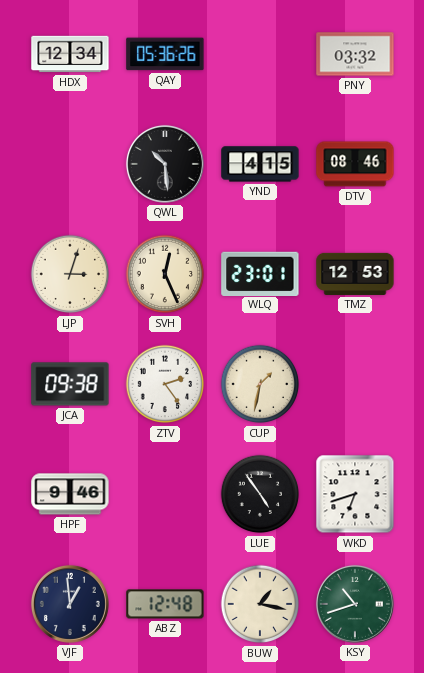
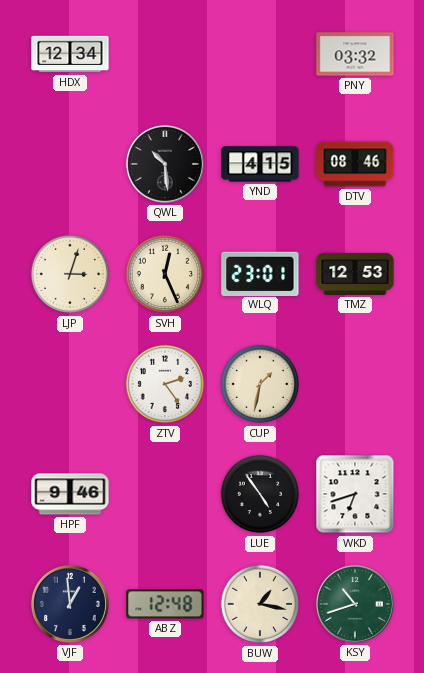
QAY: 05:36 -> none (165, 54)
JCA: 09:38 -> none (70, 384)
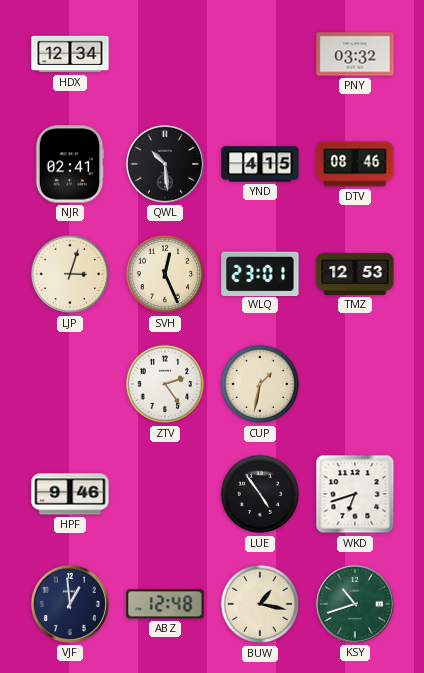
NJR: none -> 02:41 (70, 164)
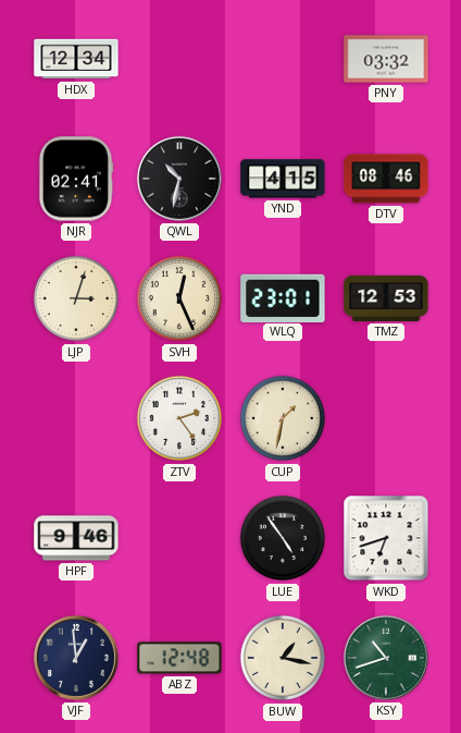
QWL: 10:29 -> 10:32 (179, 179)
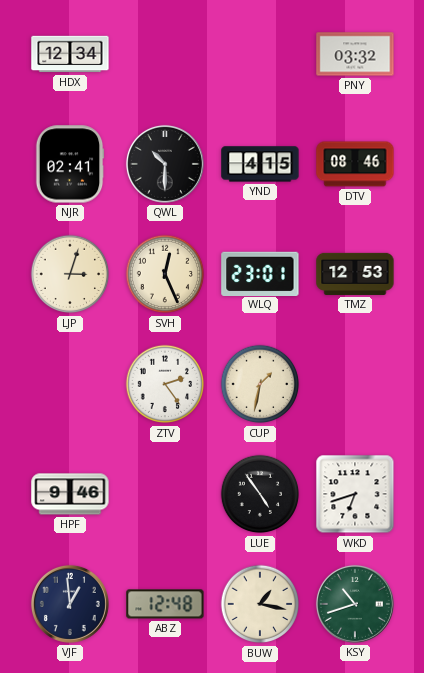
QWL: 10:32 -> 10:30 (165, 164)
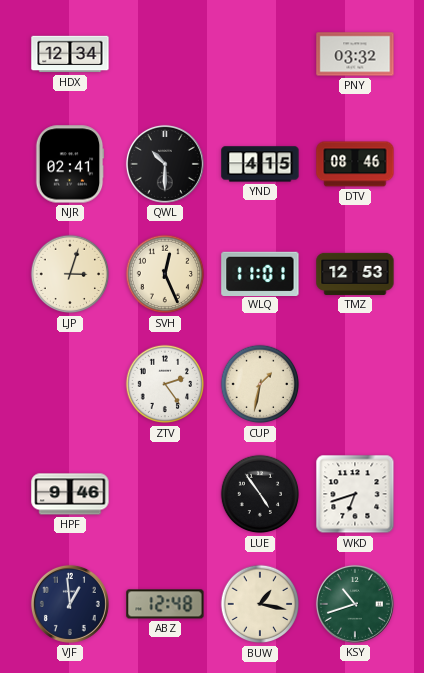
WLQ: 23:01 -> 11:01 (260, 273)
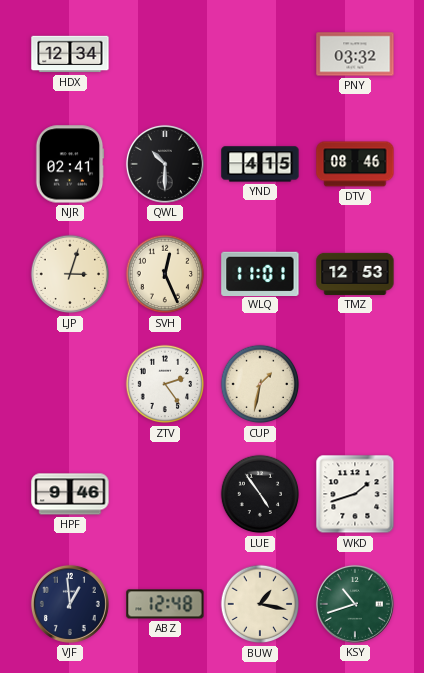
WKD: 6:42 -> 1:42 (355, 494)
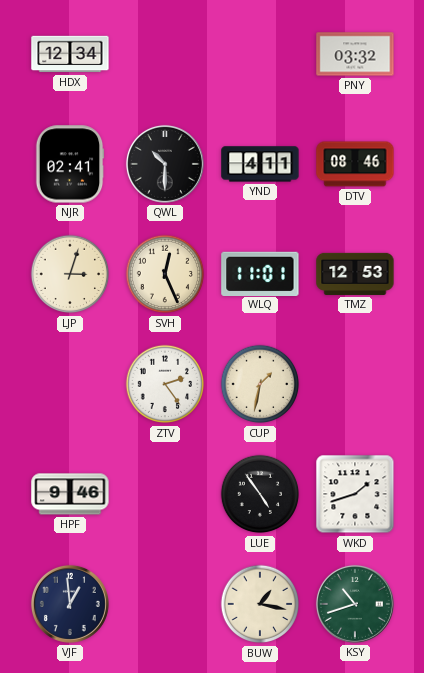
YND: 4:15 -> 4:11 (260, 164)
ABZ: 12:48 -> none (165, 604)
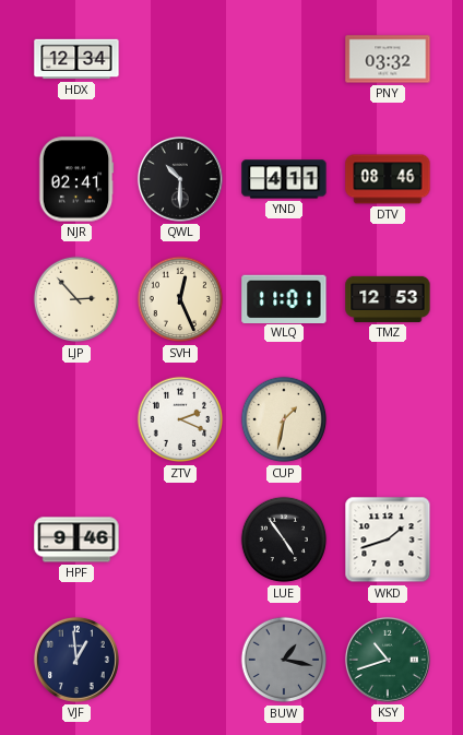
LJP: 3:03 -> 2:53 (76, 299)
ZTV: 2:24 -> 2:19 (180, 419)
BUW dial: cream -> grey (284, 660)
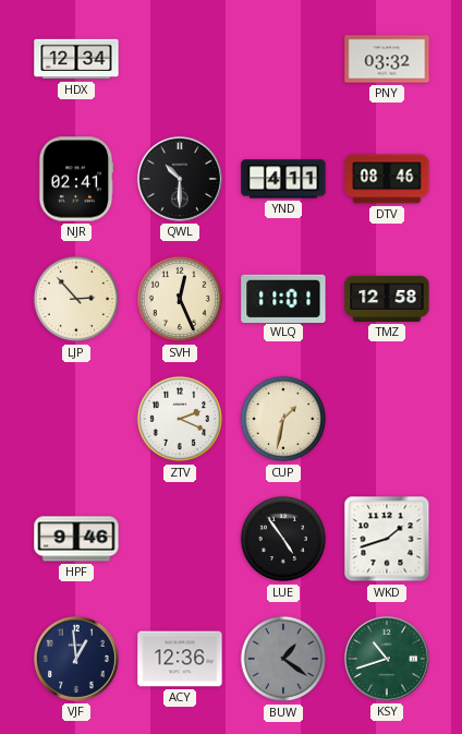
TMZ: 12:53 -> 12:58 (387, 299)
ACY: none -> 12:36 (180, 659)
BUW: 1:17 -> 1:21 (283, 659)
